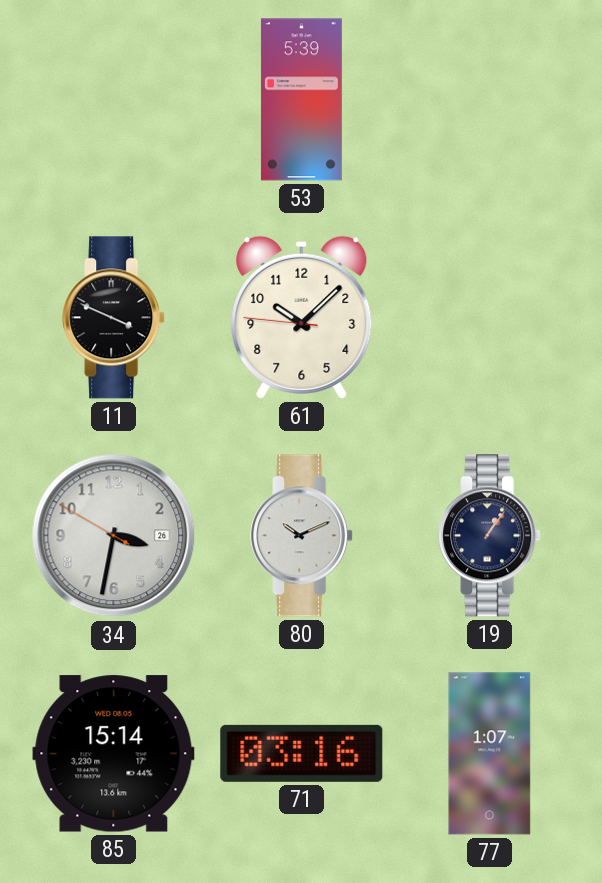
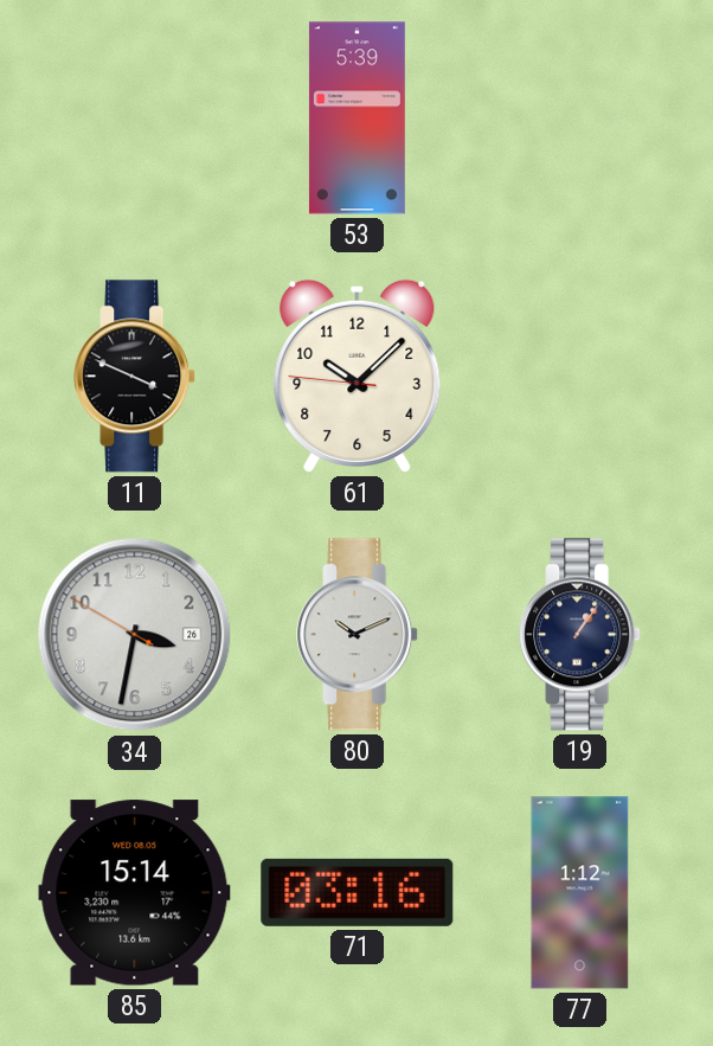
77: 1:07 -> 1:12 (580, 893)
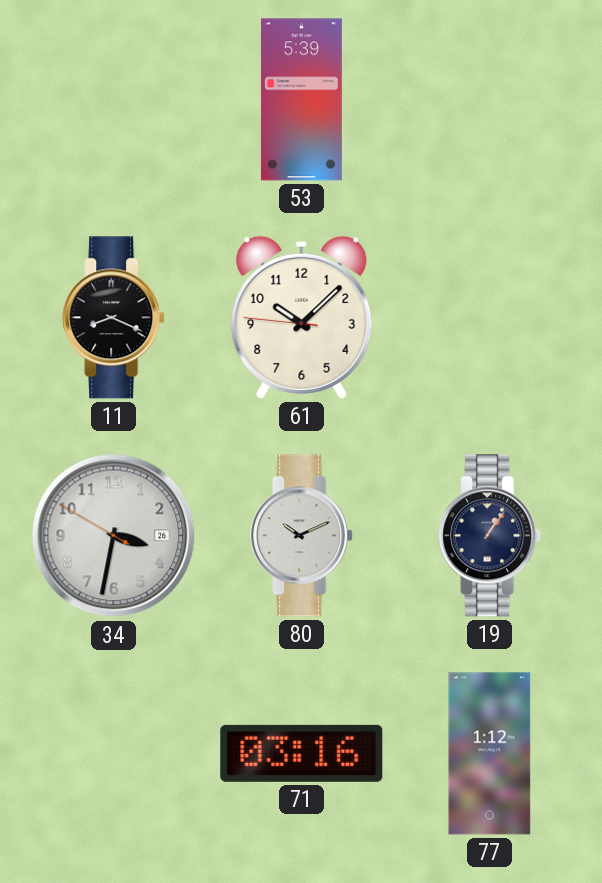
11: 3:49 -> 8:19 (114, 318)
85: 15:14 -> none (135, 893)
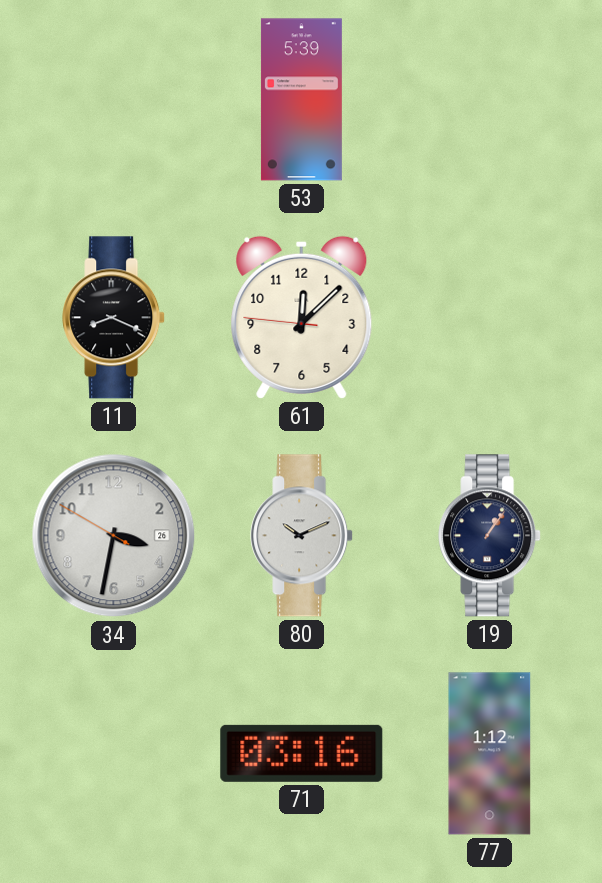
61: 10:07 -> 12:07 (302, 317)
